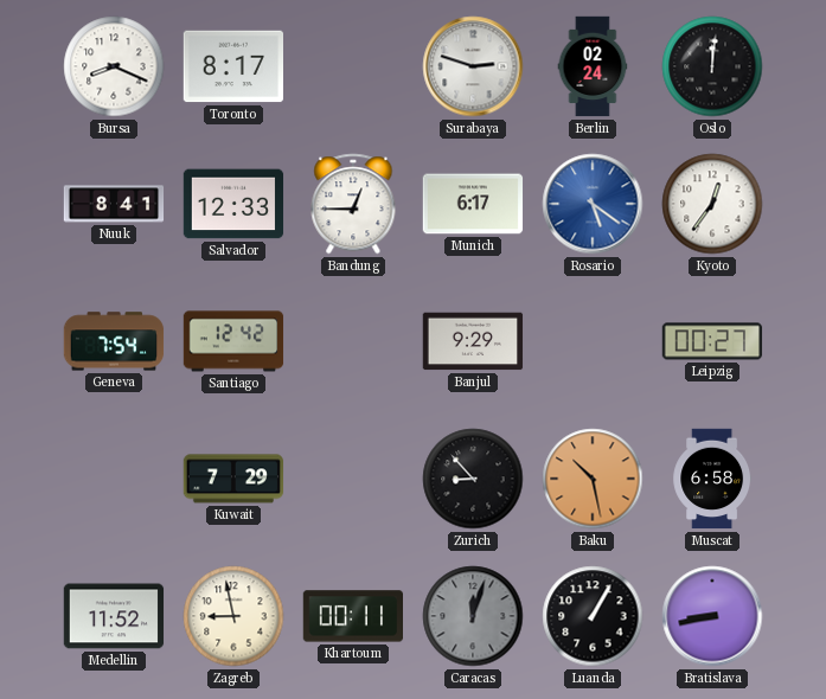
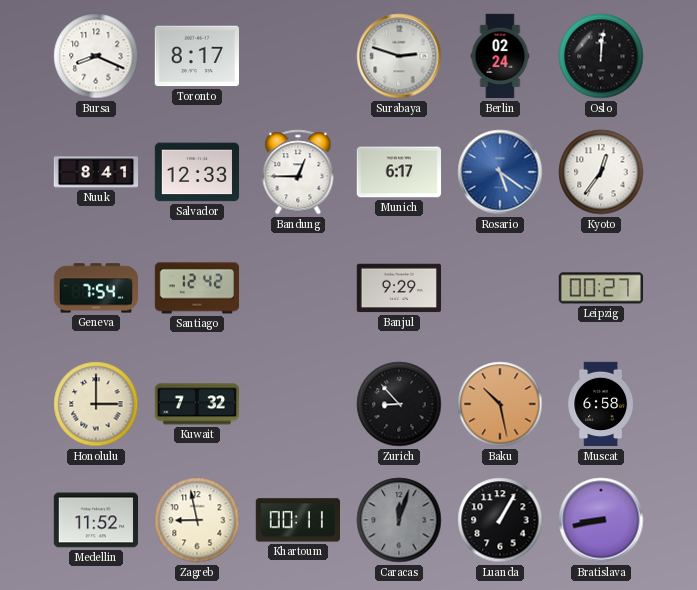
Honolulu: none -> 3:00 (96, 404)
Kuwait: 7:29 -> 7:32 (197, 404)
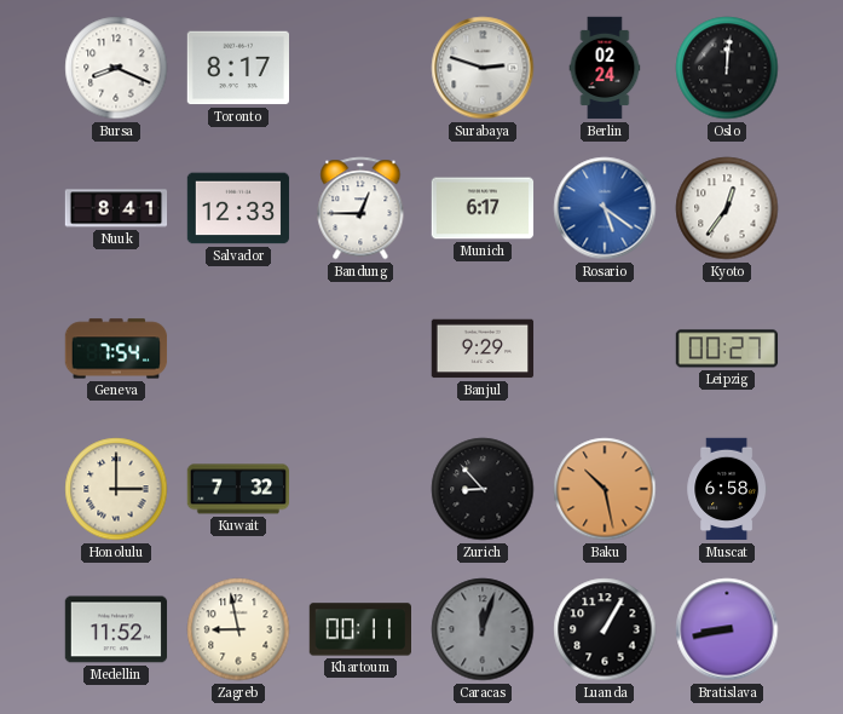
Santiago: 12:42 -> none (197, 288)
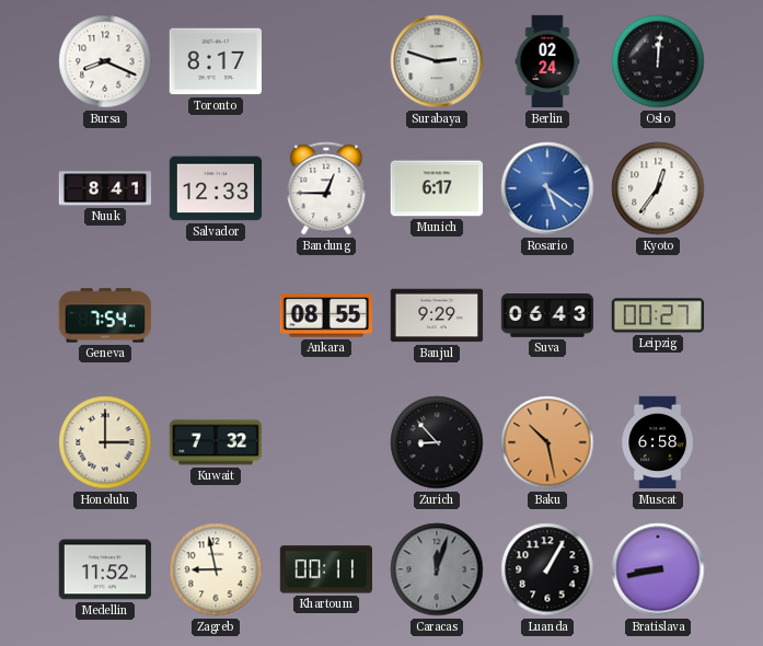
Ankara: none -> 08:55 (325, 315)
Suva: none -> 06:43 (547, 315)
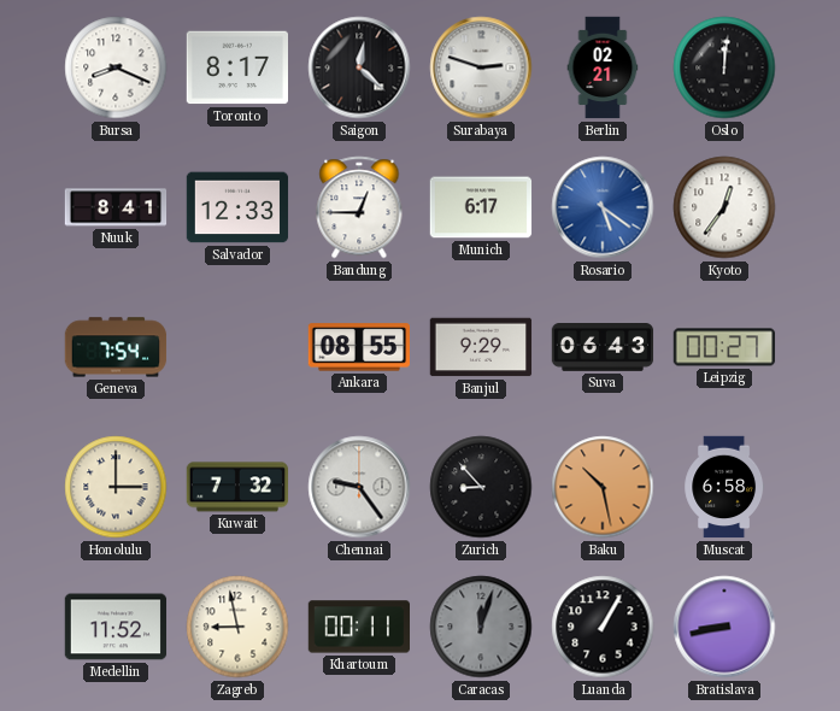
Saigon: none -> 12:22 (359, 67)
Berlin: 02:24 -> 02:21 (603, 67)
Chennai: none -> 9:24 (359, 487)
